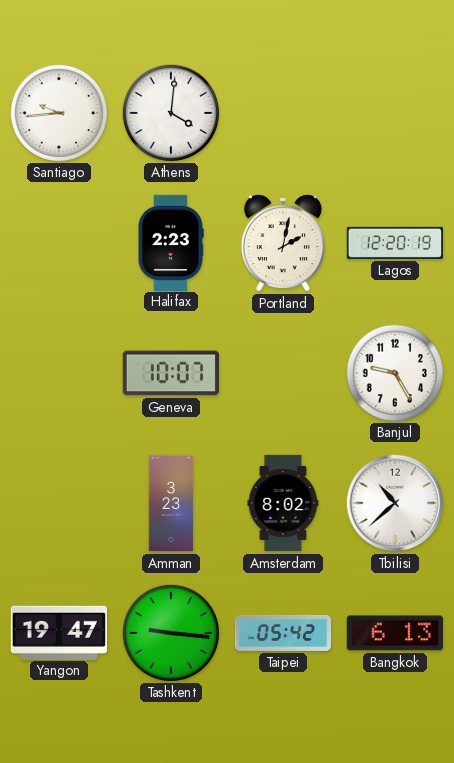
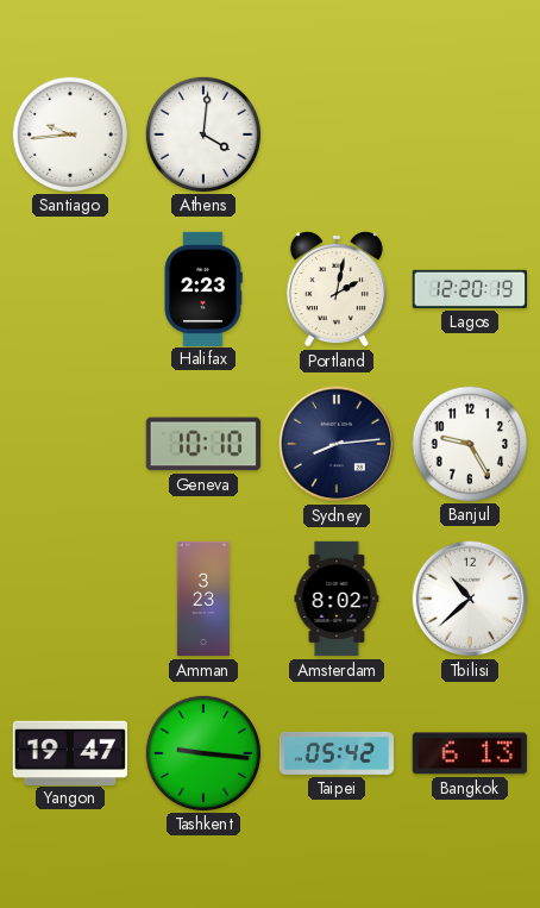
Geneva: 10:07 -> 10:10 (203, 444)
Sydney: none -> 8:14 (337, 444)
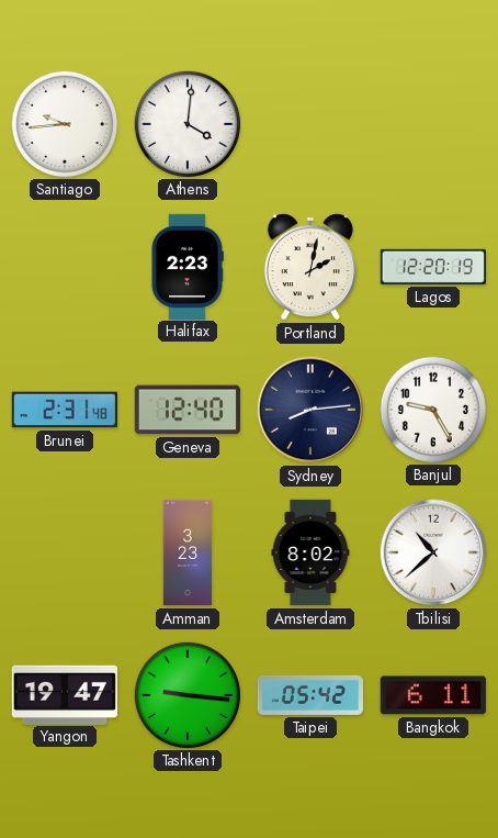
Brunei: none -> 2:31 (64, 410)
Geneva: 10:10 -> 12:40 (188, 410)
Bangkok: 6:13 -> 6:11 (433, 695)
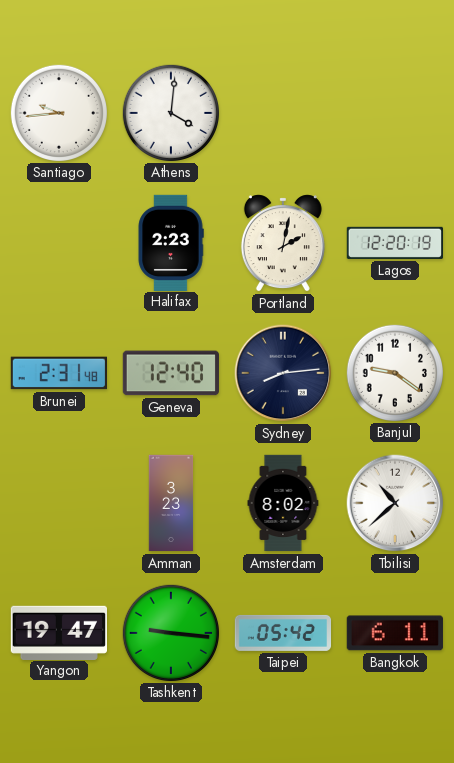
Banjul: 9:25 -> 9:21 (394, 372)
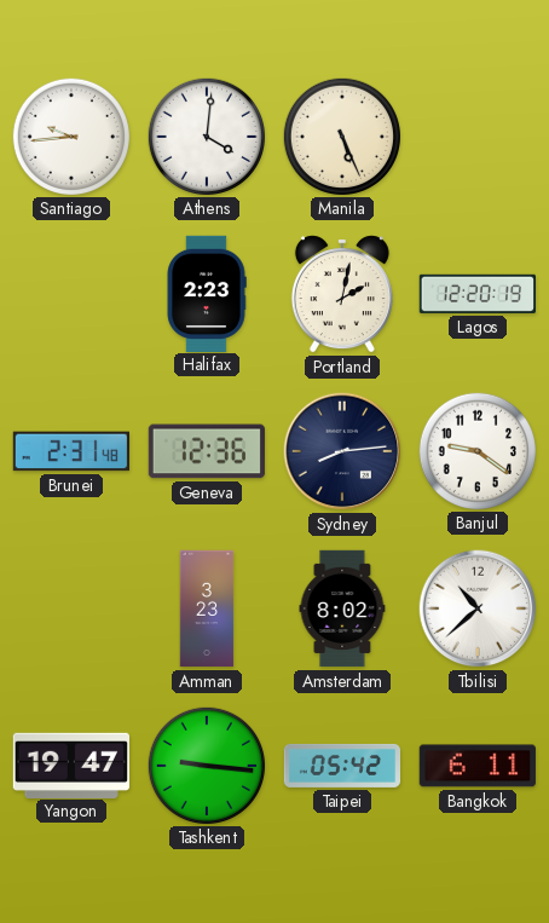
Manila: none -> 5:26 (341, 135)
Geneva: 12:40 -> 12:36 (207, 451)
